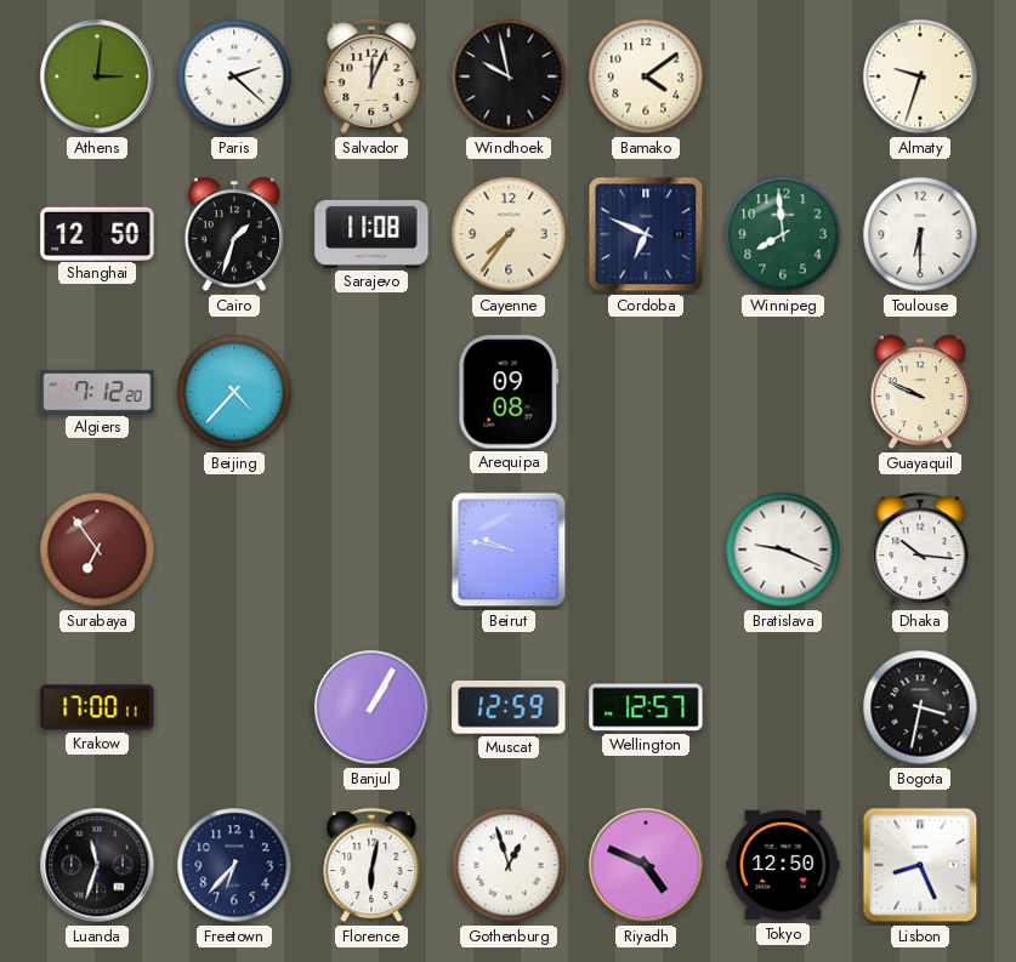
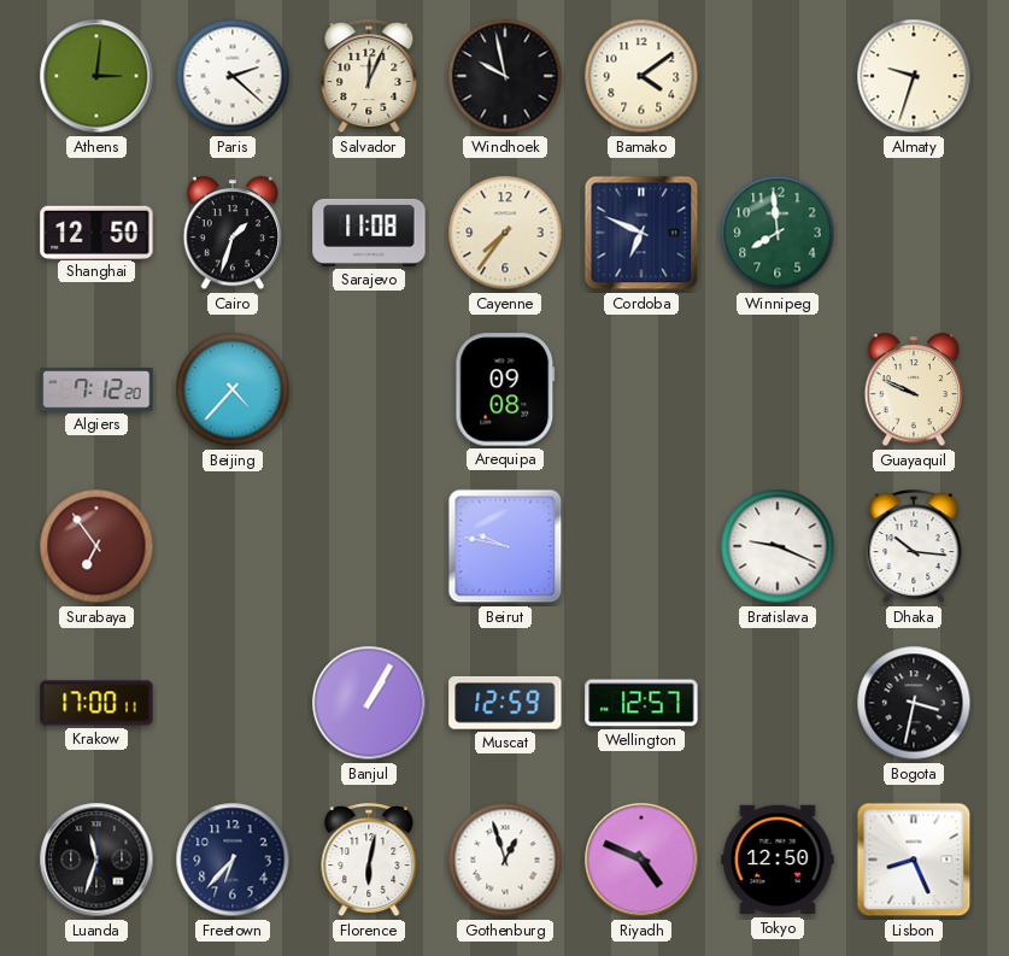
Toulouse: 6:30 -> none (920, 234)
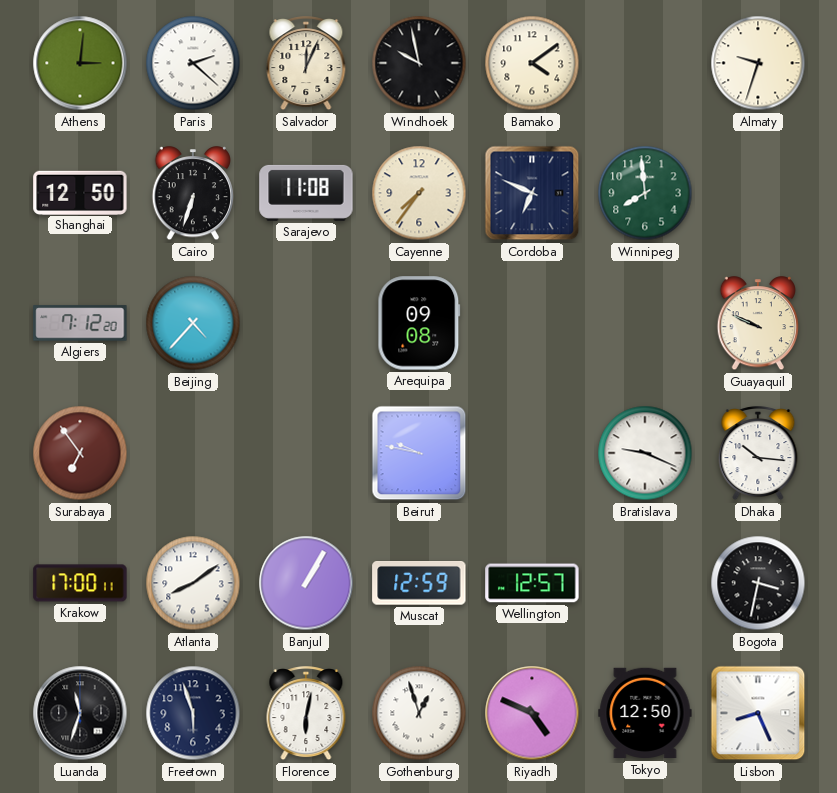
Cairo: 1:33 -> 6:33 (193, 194)
Atlanta: none -> 8:09 (193, 583)
Freetown: 6:37 -> 5:57 (193, 713)
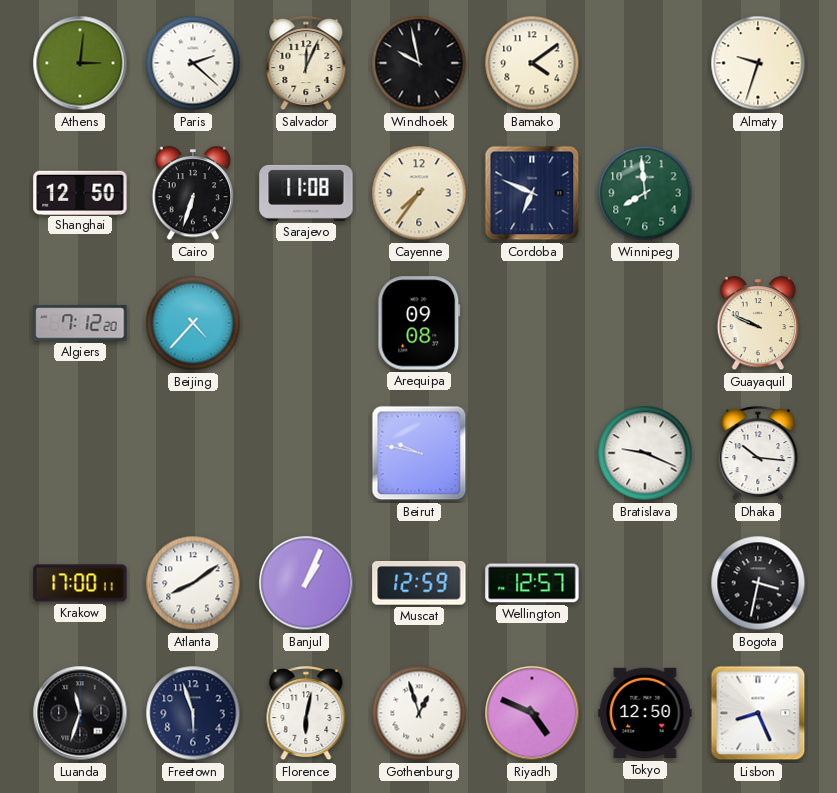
Surabaya: 6:54 -> none (80, 453)
Banjul: 1:05 -> 1:04 (306, 583)
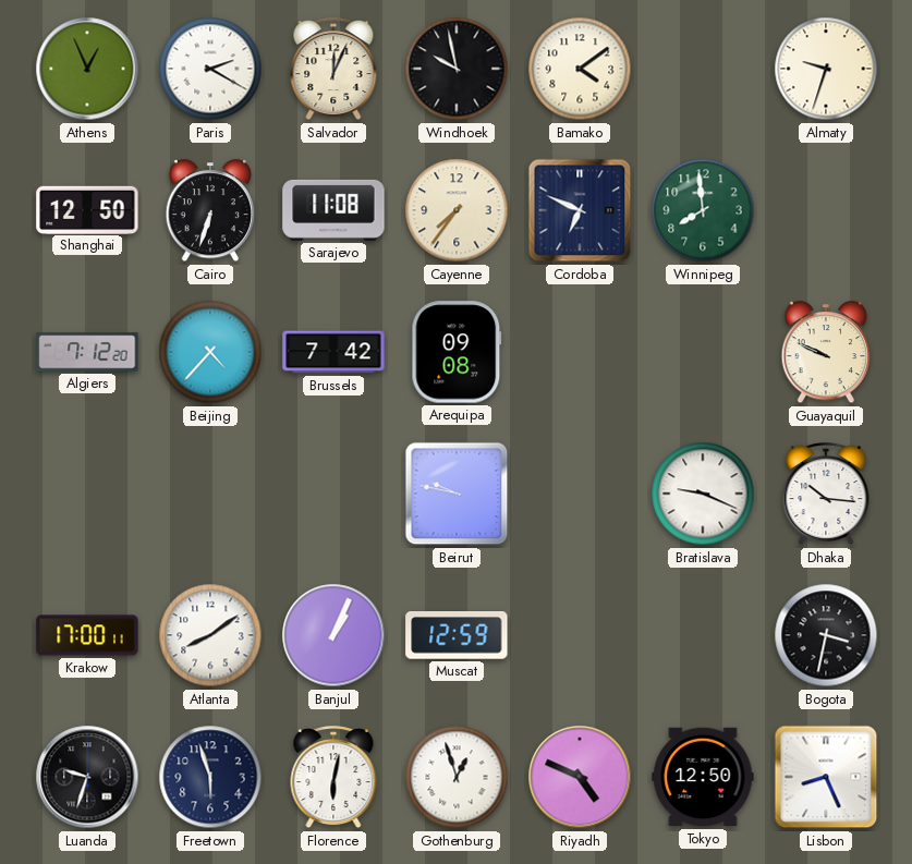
Athens: 3:01 -> 12:56 (87, 69)
Paris: 2:22 -> 2:20 (210, 69)
Brussels: none -> 7:42 (333, 352)
Wellington: 12:57 -> none (532, 583)
Luanda: 11:33 -> 9:33 (87, 777)
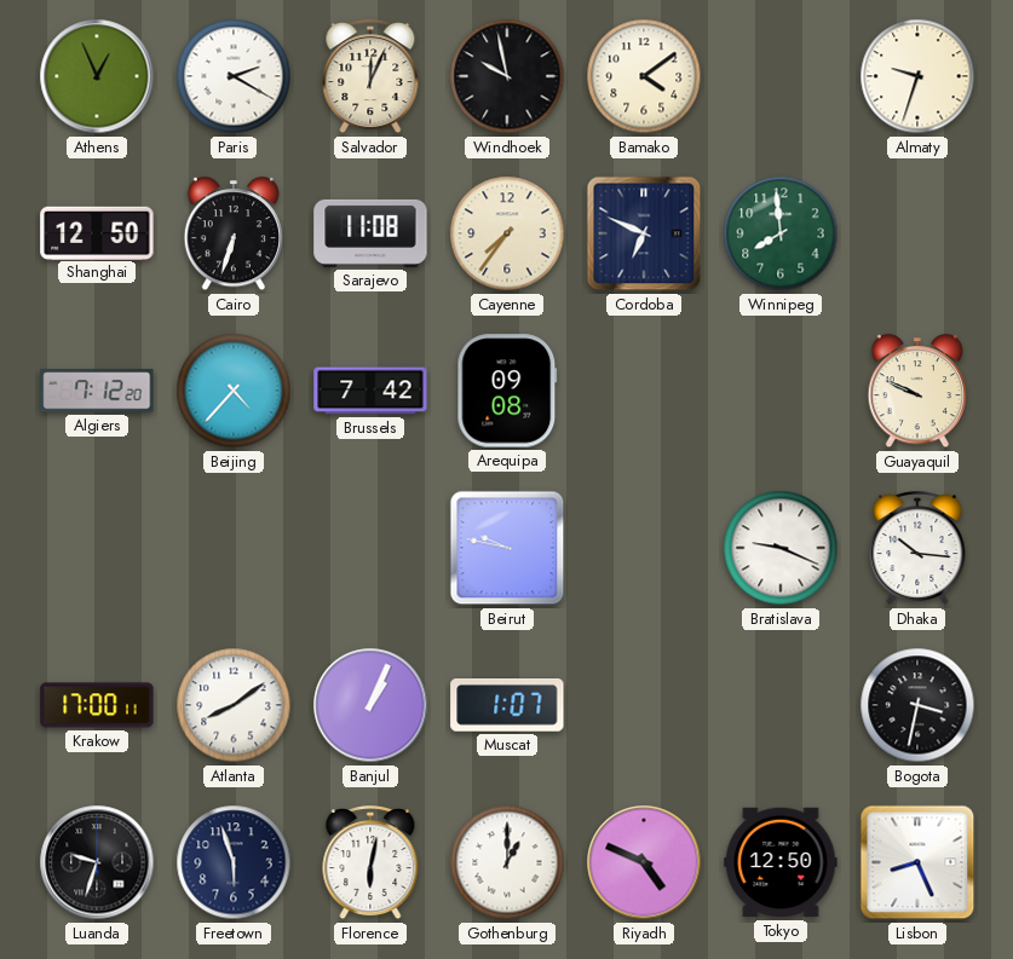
Muscat: 12:59 -> 1:07 (507, 706)
Gothenburg: 12:57 -> 1:00 (507, 862)
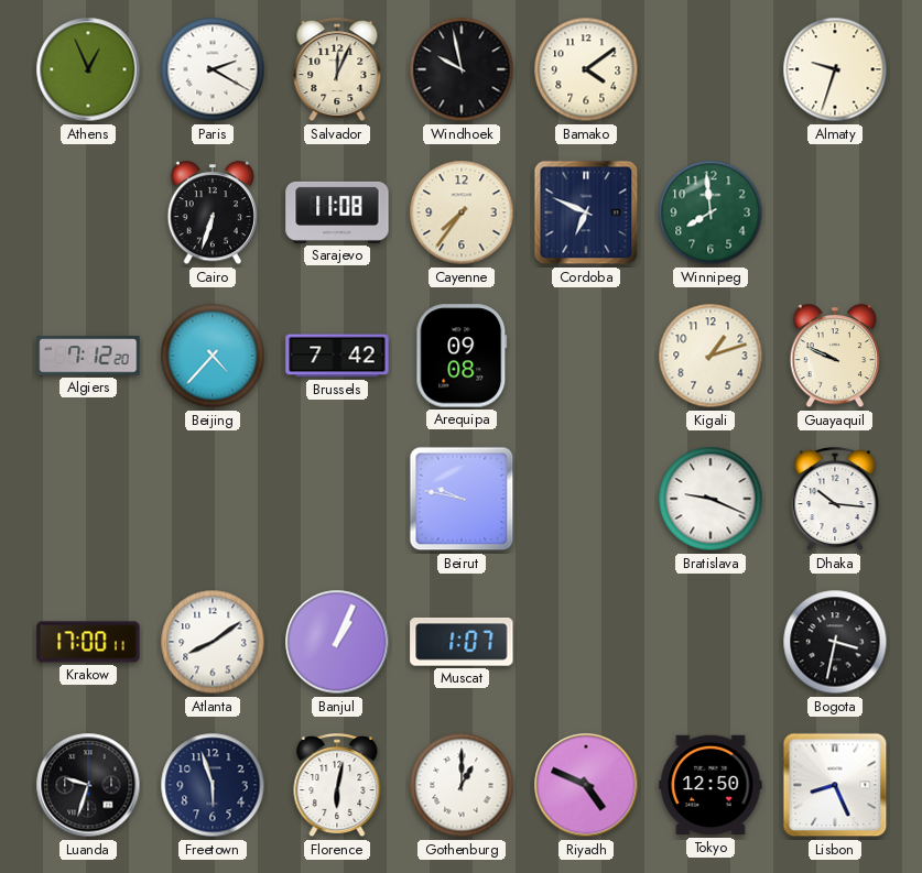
Shanghai: 12:50 -> none (97, 232)
Kigali: none -> 1:12 (711, 356)
